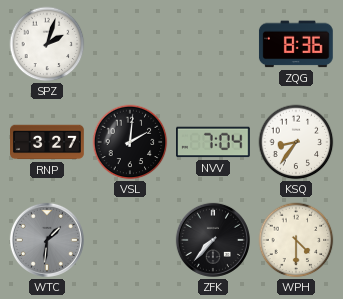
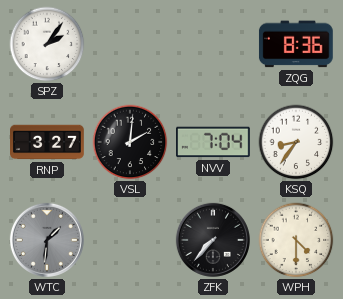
SPZ: 2:03 -> 2:06 (47, 44)
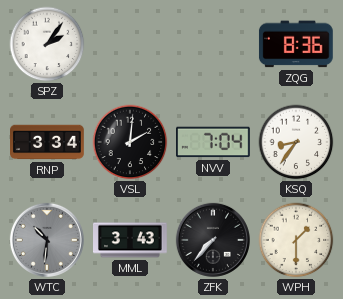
RNP: 3:27 -> 3:34 (48, 142)
WTC: 1:31 -> 10:31 (47, 240)
MML: none -> 3:43 (130, 240)
WPH: 4:30 -> 1:30 (296, 240)
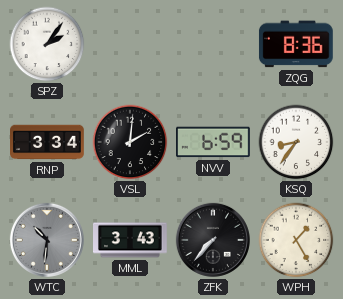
NVV: 7:04 -> 6:59 (214, 142)
WPH: 1:30 -> 1:25 (296, 240)
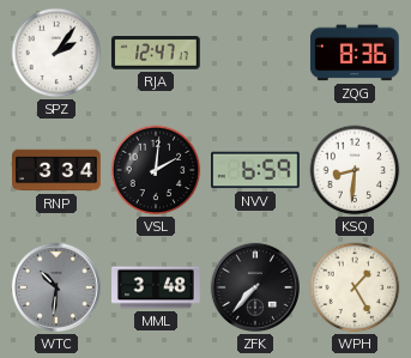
RJA: none -> 12:47 (156, 54)
KSQ: 8:36 -> 8:31 (355, 170)
MML: 3:43 -> 3:48 (156, 287)
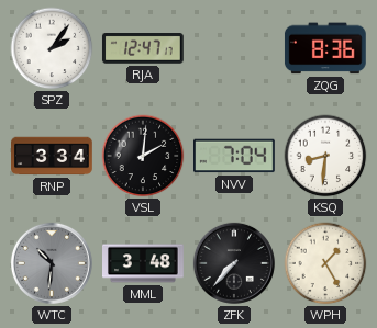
NVV: 6:59 -> 7:04 (235, 156)
